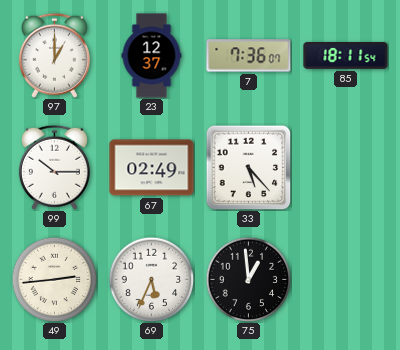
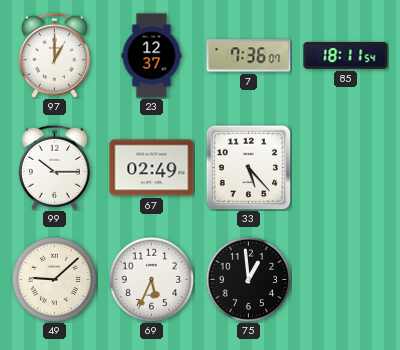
49: 2:44 -> 9:08 (54, 279)
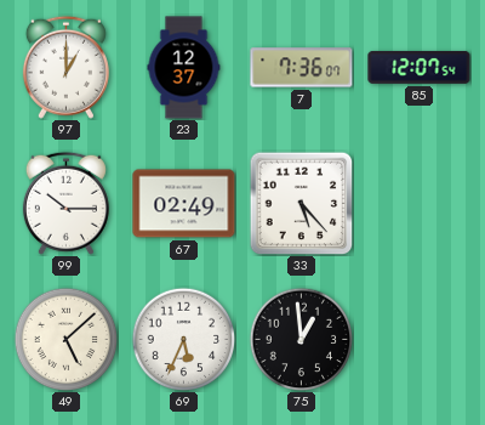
85: 18:11 -> 12:07 (420, 67)
49: 9:08 -> 5:08 (65, 339)
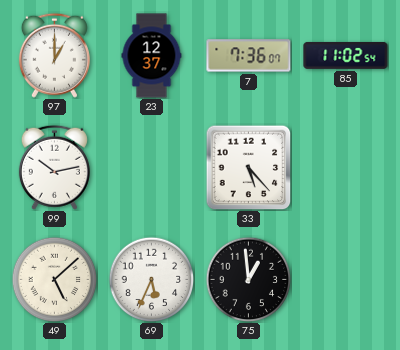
85: 12:07 -> 11:02 (346, 55)
99: 10:15 -> 10:13 (54, 167)
67: 02:49 -> none (184, 204)
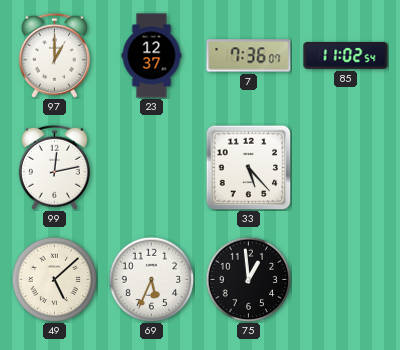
99: 10:13 -> 12:13 (54, 167)
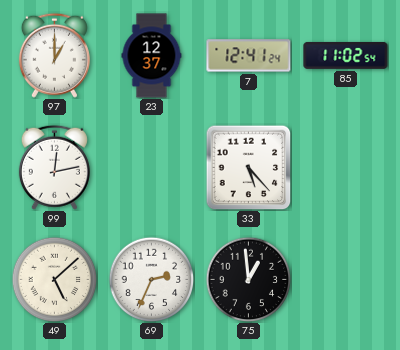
7: 7:36 -> 12:41 (249, 56)
69: 5:34 -> 2:34 (151, 279)
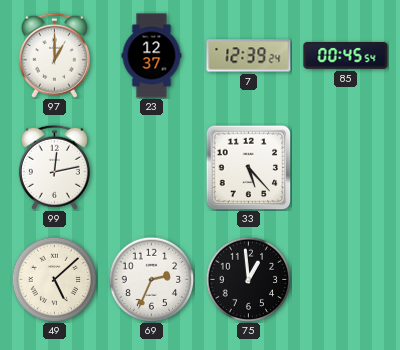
7: 12:41 -> 12:39 (249, 56)
85: 11:02 -> 00:45 (346, 55)
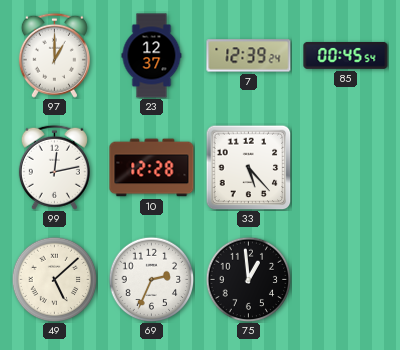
10: none -> 12:28 (152, 168)
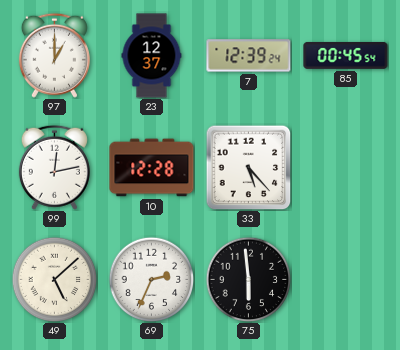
75: 12:59 -> 5:59 (248, 279)
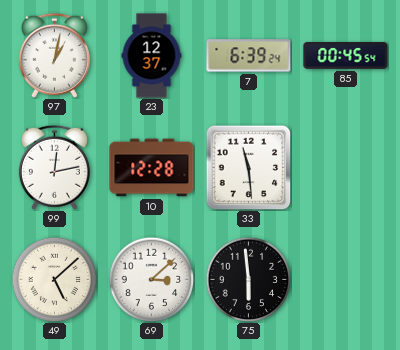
97: 1:00 -> 1:02 (54, 55)
7: 12:39 -> 6:39 (249, 56)
33: 5:23 -> 11:29 (248, 167)
69: 2:34 -> 3:08 (151, 279)
